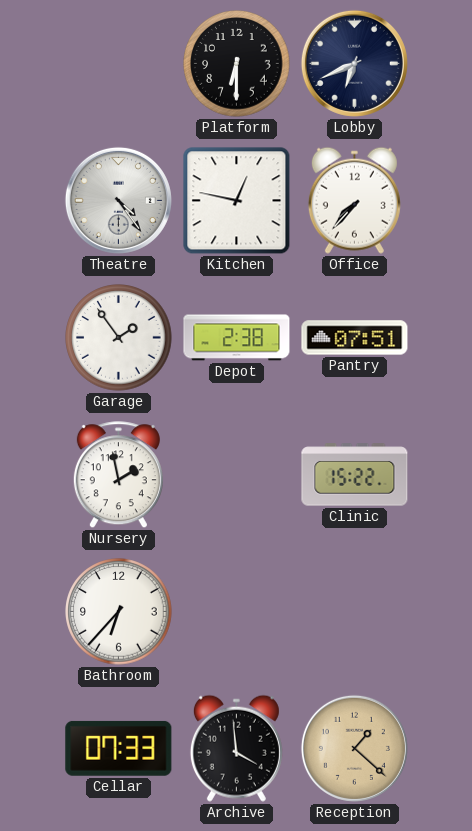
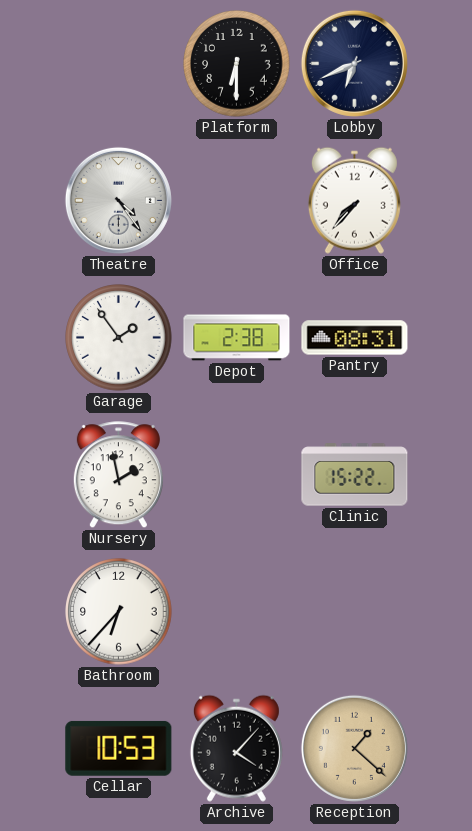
Kitchen: 12:47 -> none (237, 201)
Pantry: 07:51 -> 08:31 (355, 338)
Cellar: 07:33 -> 10:53 (119, 748)
Archive: 3:59 -> 4:07 (236, 748)
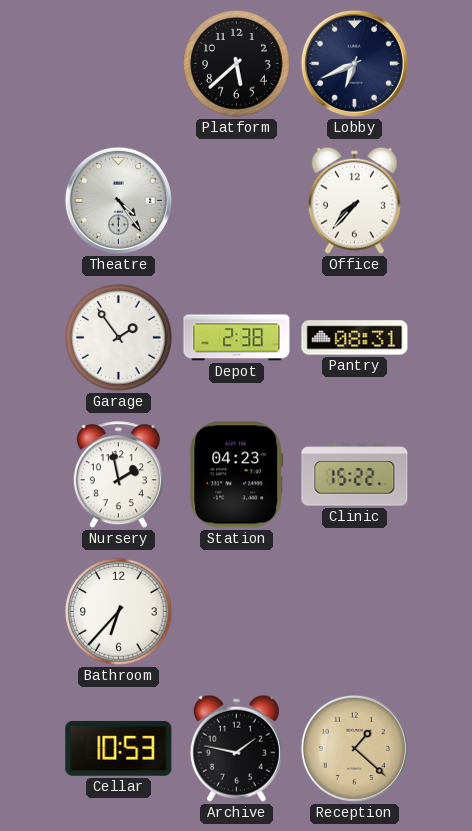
Platform: 6:30 -> 5:38 (237, 64)
Station: none -> 04:23 (237, 475)
Archive: 4:07 -> 1:47 (236, 748)
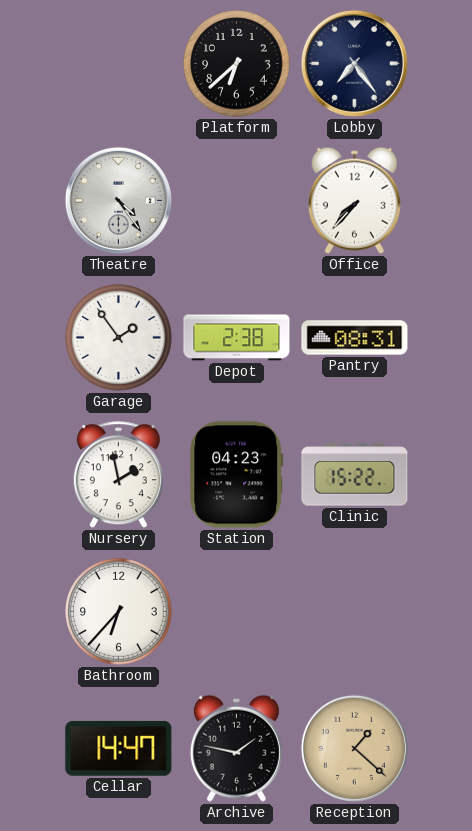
Platform: 5:38 -> 6:38 (237, 64)
Lobby: 6:41 -> 7:24 (354, 63)
Cellar: 10:53 -> 14:47 (119, 748)
